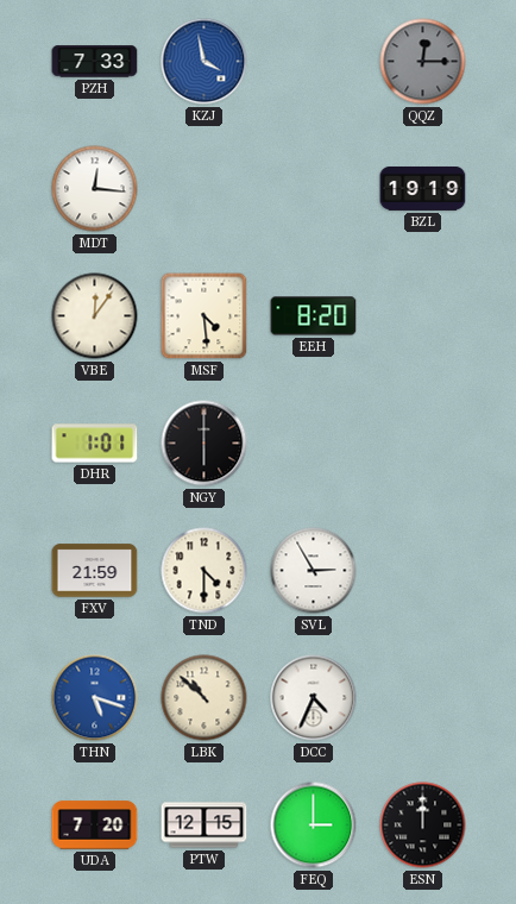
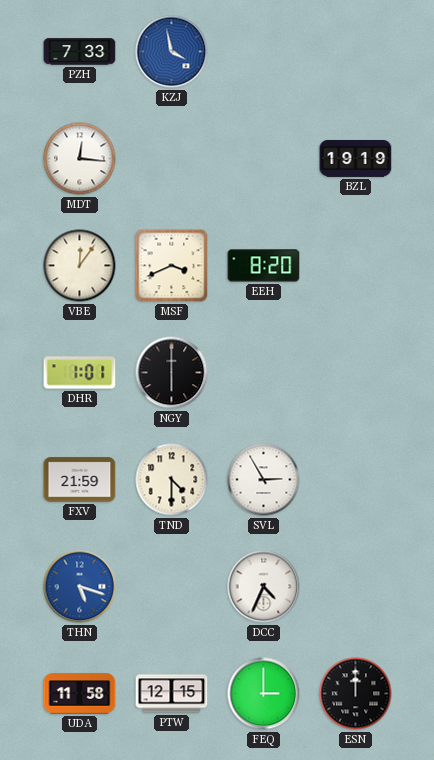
QQZ: 12:15 -> none (423, 62)
MSF: 4:29 -> 3:41 (172, 266)
LBK: 10:52 -> none (204, 698)
UDA: 7:20 -> 11:58 (80, 694)
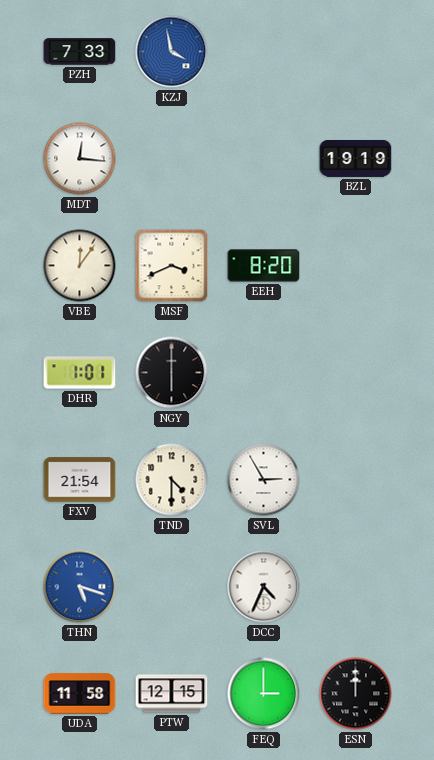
FXV: 21:59 -> 21:54 (80, 480)
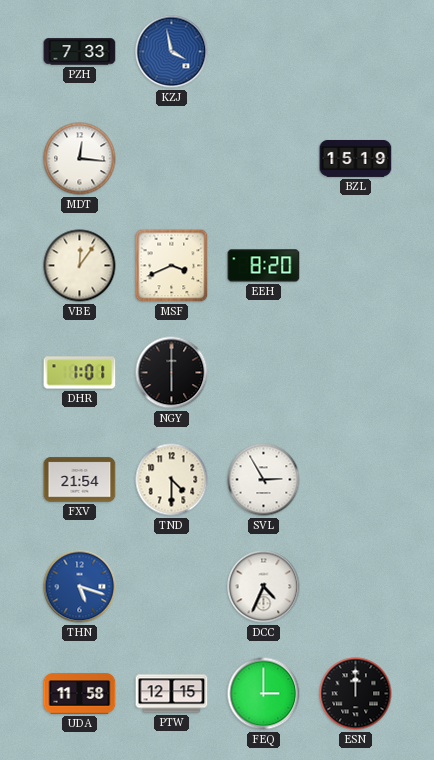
BZL: 19:19 -> 15:19 (356, 158)
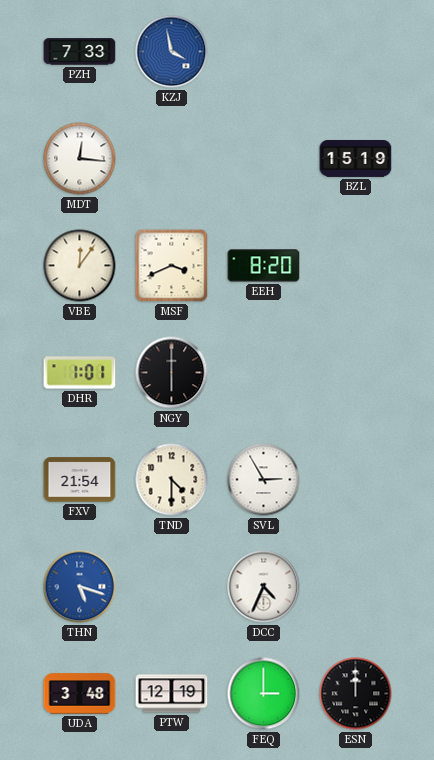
UDA: 11:58 -> 3:48 (80, 694)
PTW: 12:15 -> 12:19 (172, 694)
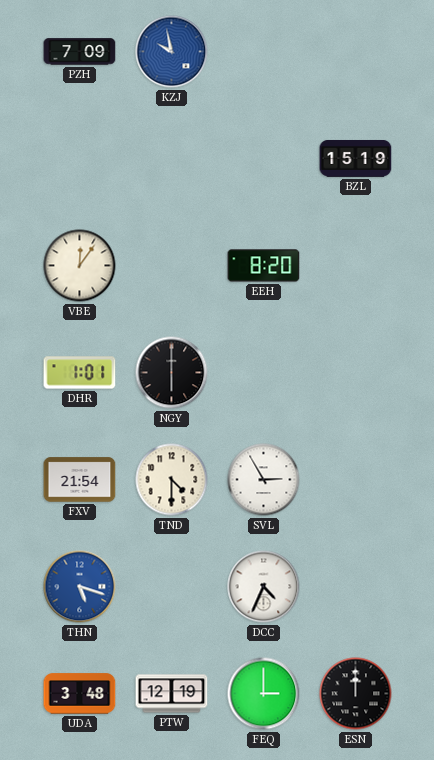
PZH: 7:33 -> 7:09 (80, 52)
KZJ: 3:58 -> 9:58 (172, 52)
MDT: 12:16 -> none (80, 159)
MSF: 3:41 -> none (172, 266)
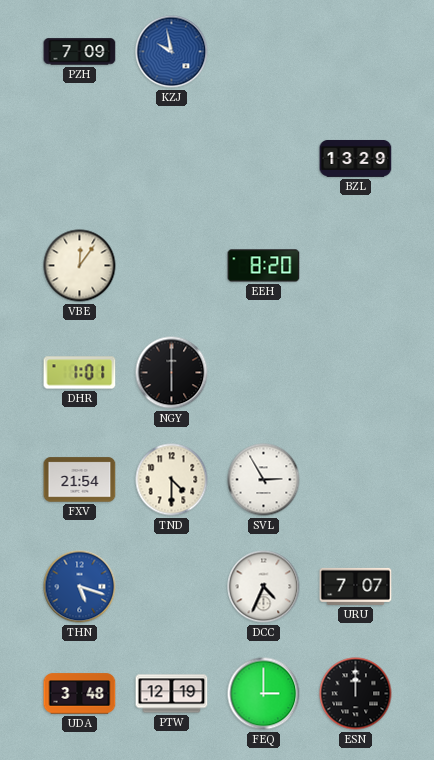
BZL: 15:19 -> 13:29 (356, 158)
URU: none -> 7:07 (356, 586)
